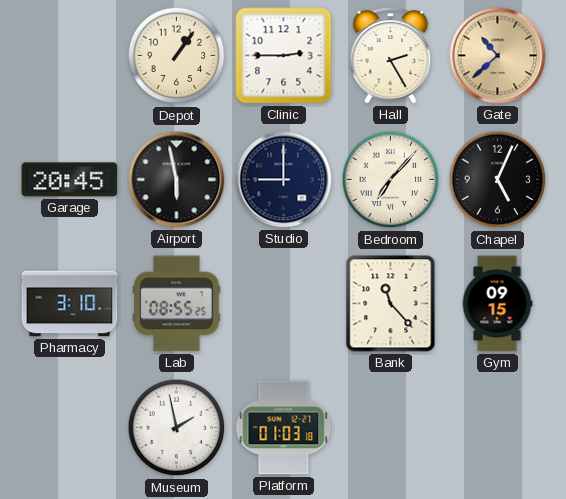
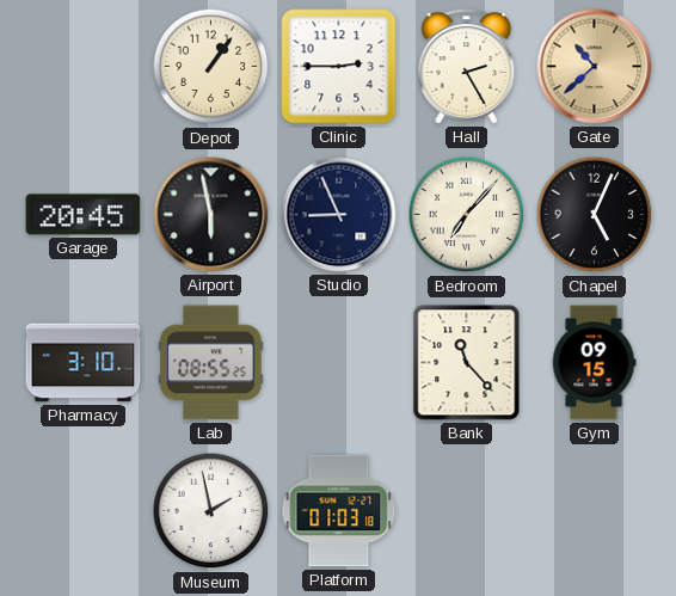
Studio: 9:00 -> 8:56 (339, 215)
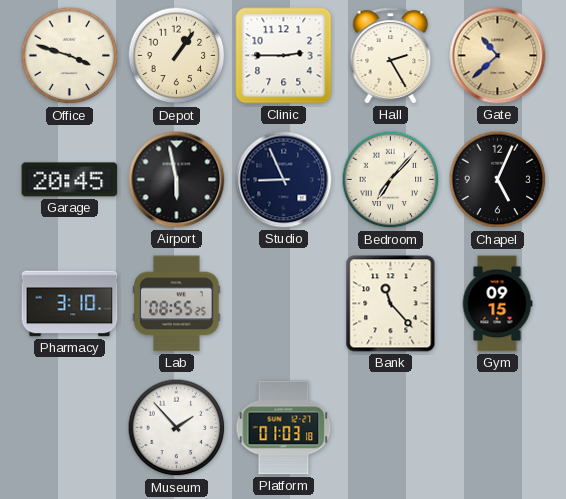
Office: none -> 3:48 (70, 56)
Museum: 1:58 -> 1:53 (177, 428)
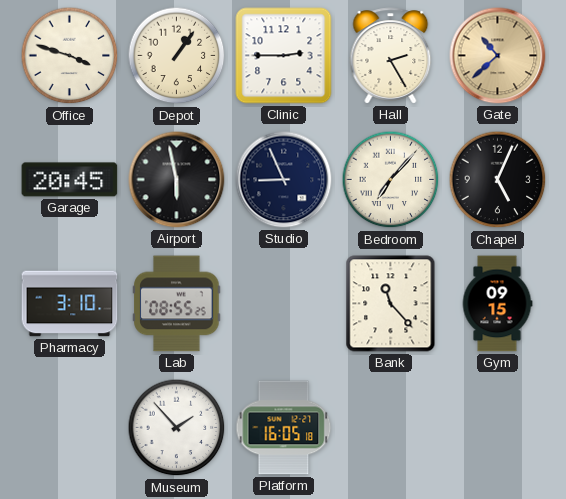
Platform: 01:03 -> 16:05 (284, 428)
